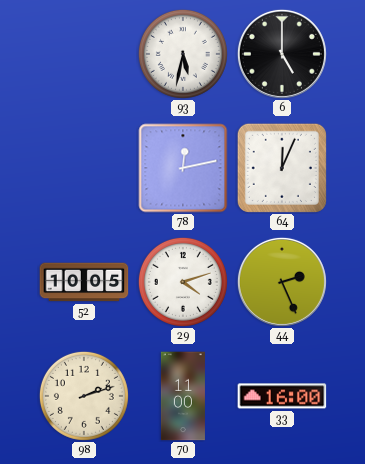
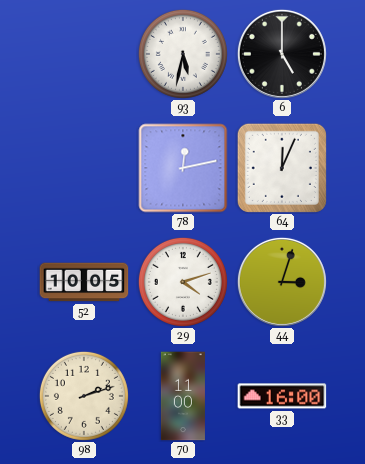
44: 2:26 -> 3:03 (282, 282)
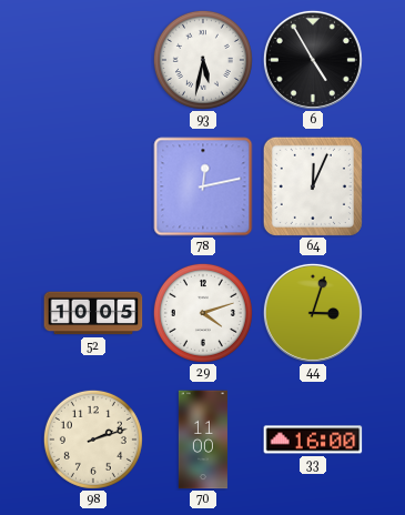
6: 5:00 -> 4:55 (313, 60)
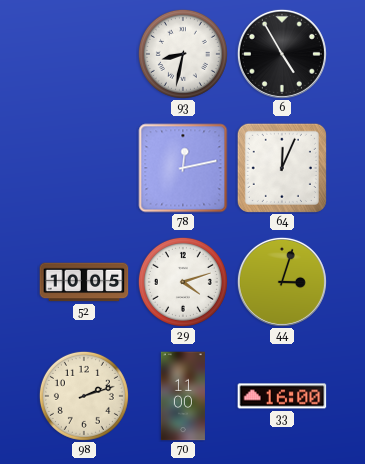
93: 5:32 -> 8:32 (183, 54)
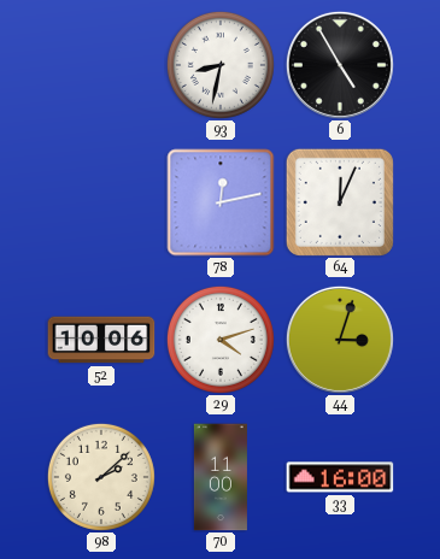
52: 10:05 -> 10:06 (101, 340)
98: 2:12 -> 2:08 (101, 477)
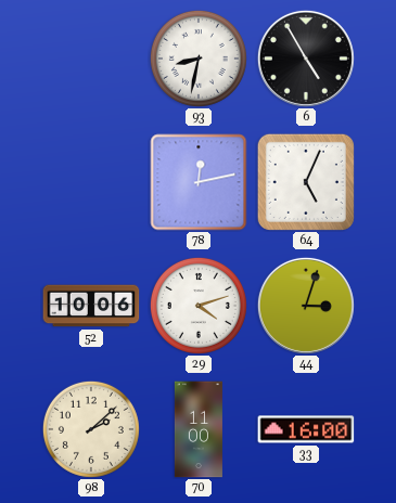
64: 12:04 -> 5:04 (306, 182)
